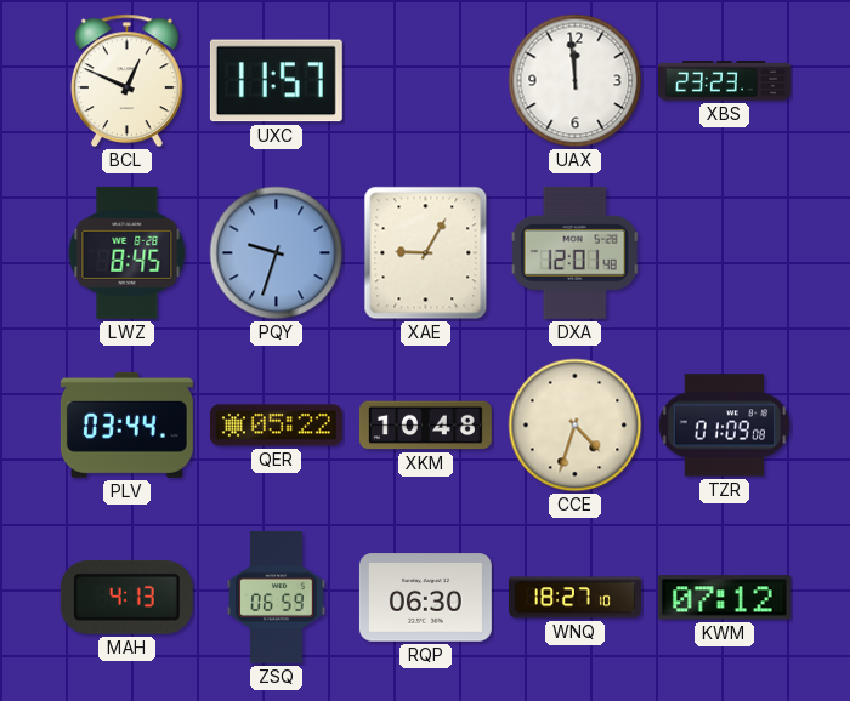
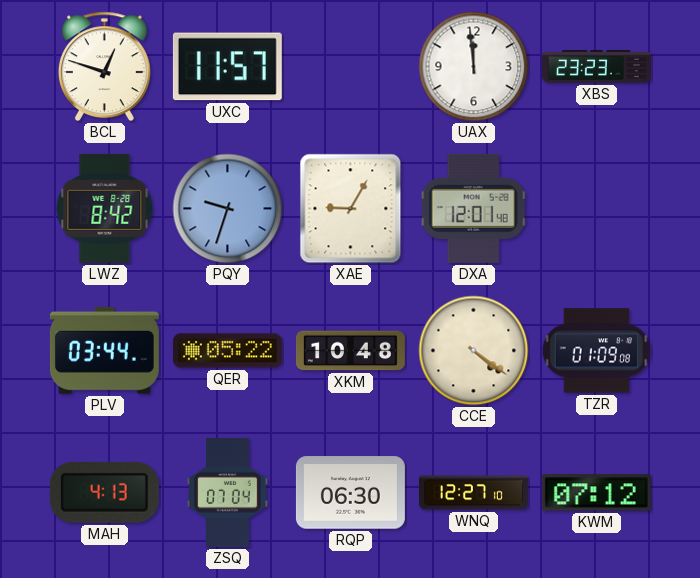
BCL: 12:49 -> 12:48 (104, 67)
LWZ: 8:45 -> 8:42 (105, 208)
CCE: 4:33 -> 4:21 (474, 351)
ZSQ: 06:59 -> 07:04 (228, 492)
WNQ: 18:27 -> 12:27 (473, 493)
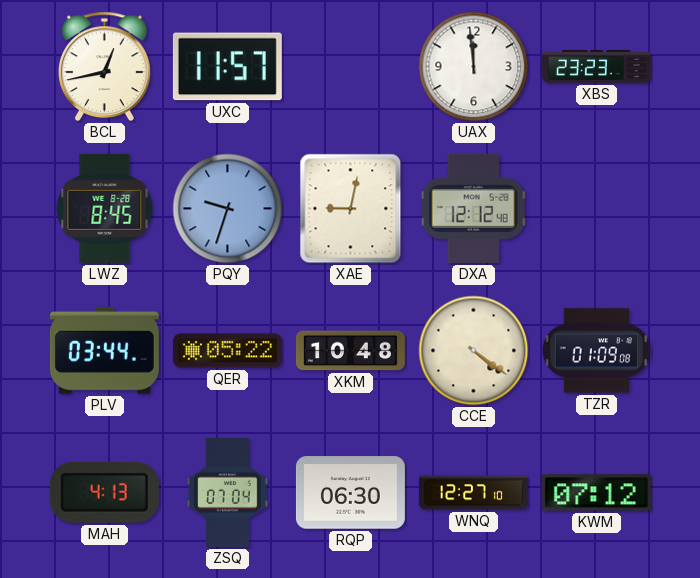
BCL: 12:48 -> 12:43 (104, 67)
LWZ: 8:42 -> 8:45 (105, 208)
XAE: 9:05 -> 9:02 (351, 209)
DXA: 12:01 -> 12:12 (474, 208)
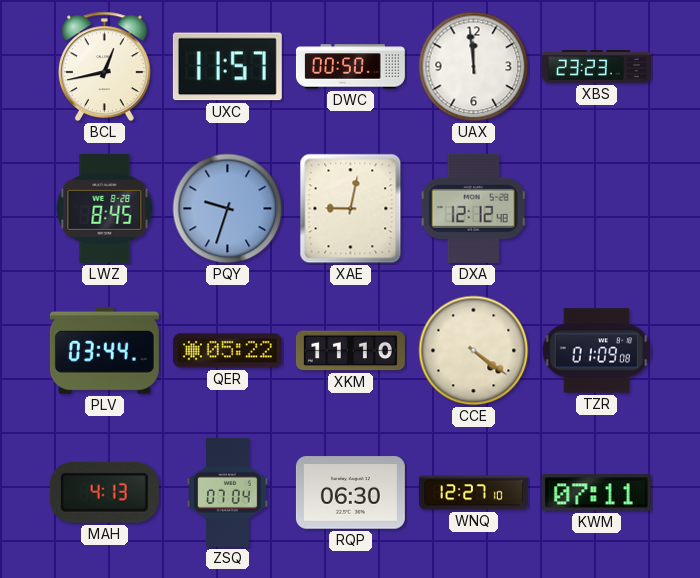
DWC: none -> 00:50 (350, 67)
XKM: 10:48 -> 11:10 (350, 351)
KWM: 07:12 -> 07:11 (596, 493)
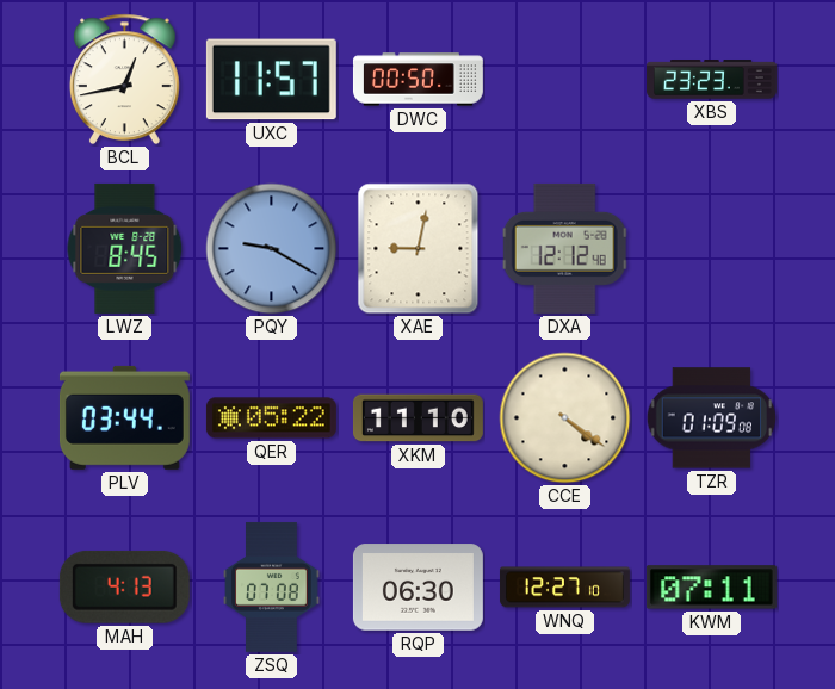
UAX: 11:59 -> none (474, 67)
PQY: 9:33 -> 9:20 (272, 249)
ZSQ: 07:04 -> 07:08 (272, 586)
